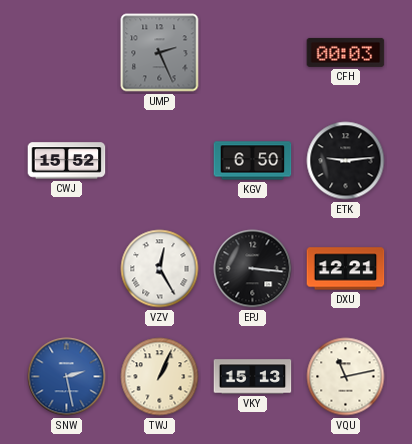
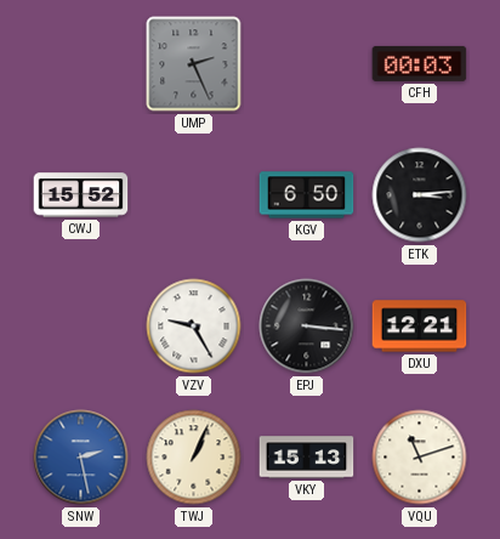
ETK: 9:14 -> 3:14 (420, 195)
VZV: 12:25 -> 9:25 (194, 327)
VQU: 11:13 -> 11:12 (420, 458)
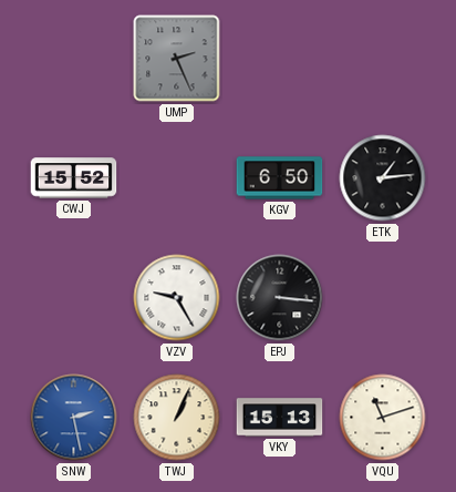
CFH: 00:03 -> none (420, 63)
ETK: 3:14 -> 1:14 (383, 178)
DXU: 12:21 -> none (420, 327)
